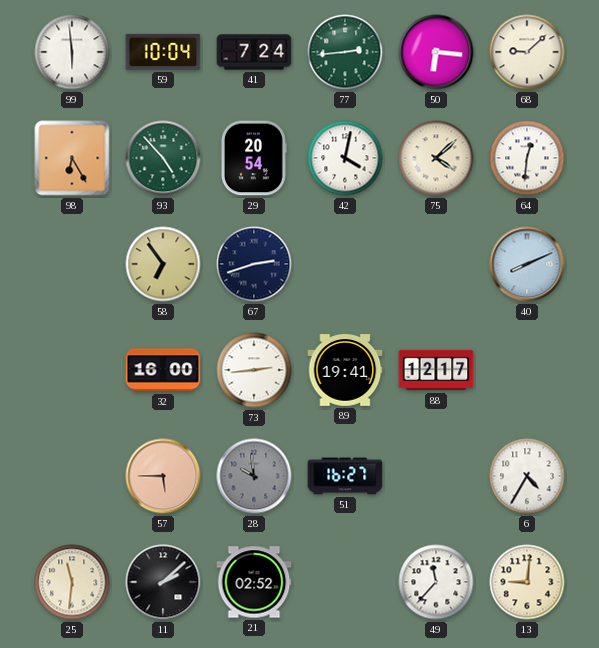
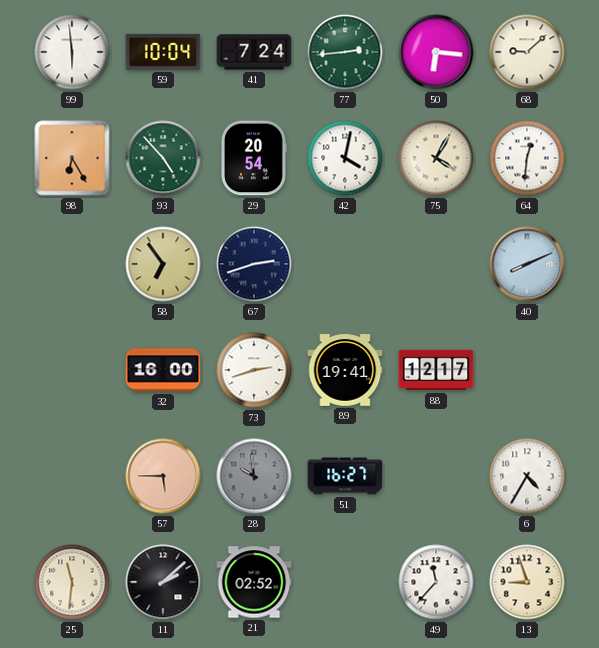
75: 4:08 -> 4:05 (436, 158)
73: 2:44 -> 2:42 (254, 370)
13: 9:01 -> 8:57 (527, 582)
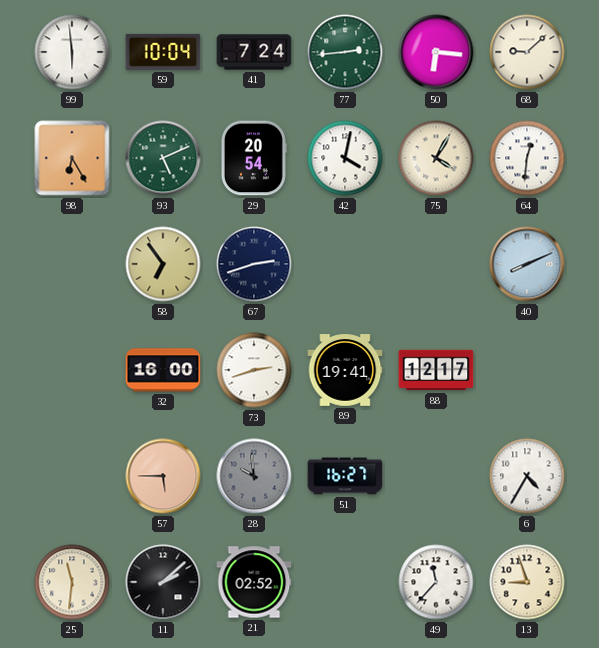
93: 4:53 -> 5:11 (163, 158)
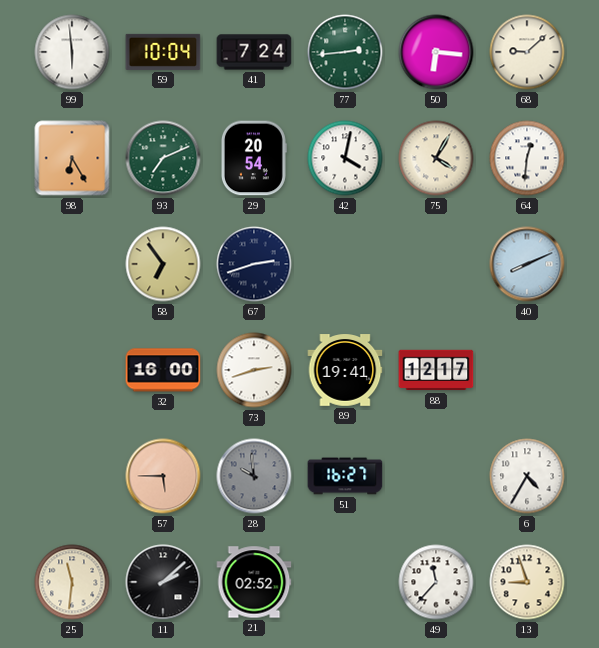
93: 5:11 -> 7:11 (163, 158)
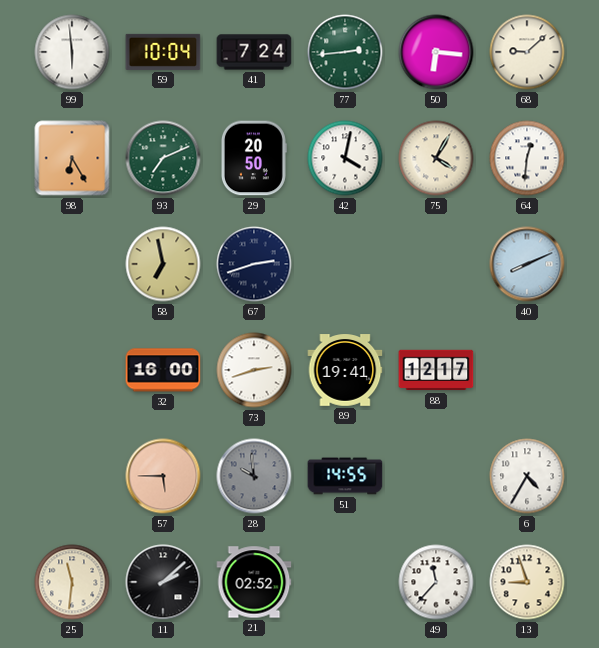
29: 20:54 -> 20:50 (253, 158)
58: 6:54 -> 6:58 (163, 264)
51: 16:27 -> 14:55 (345, 476)
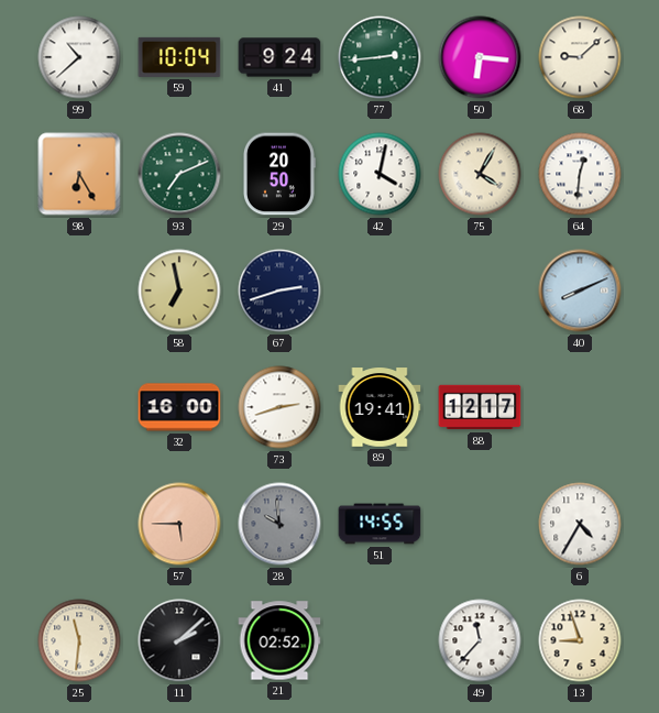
99: 5:59 -> 10:38 (79, 57)
41: 7:24 -> 9:24 (279, 57)
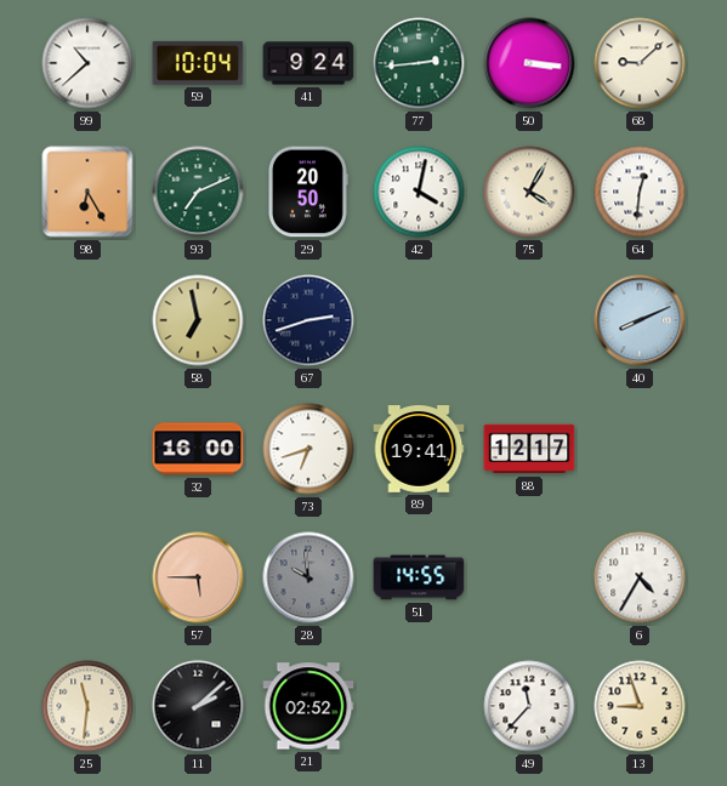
50: 6:16 -> 3:16 (529, 63)
73: 2:42 -> 6:42 (308, 449)
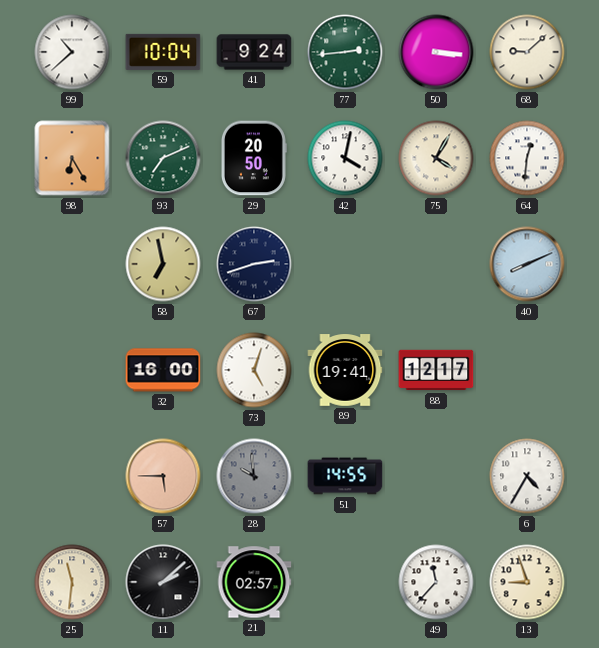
73: 6:42 -> 5:03 (254, 370)
21: 02:52 -> 02:57 (254, 582)
